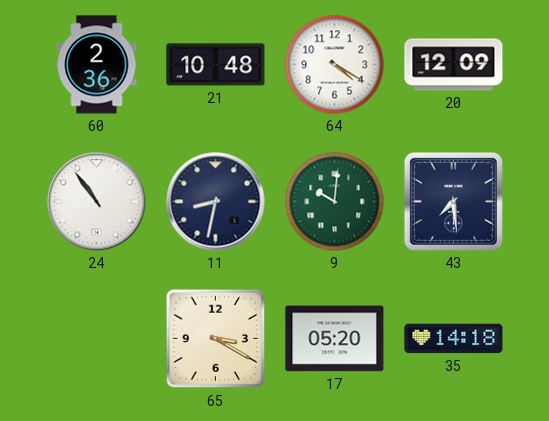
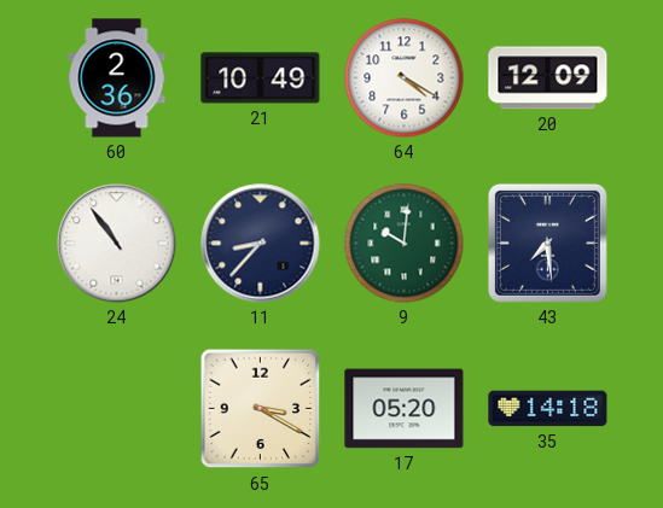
21: 10:48 -> 10:49 (261, 78)
11: 8:32 -> 8:37 (261, 244)
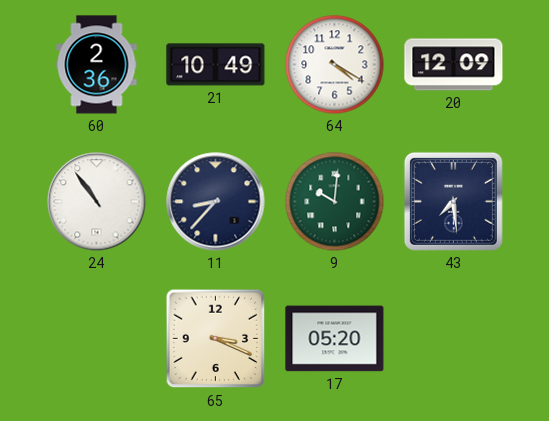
65: 3:20 -> 3:19 (216, 339)
35: 14:18 -> none (548, 409)
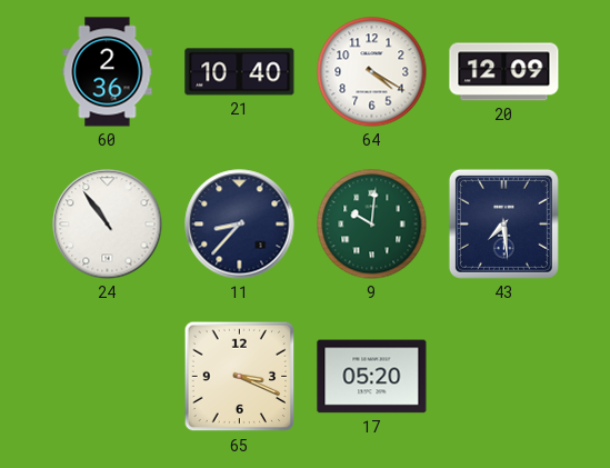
21: 10:49 -> 10:40 (240, 72)
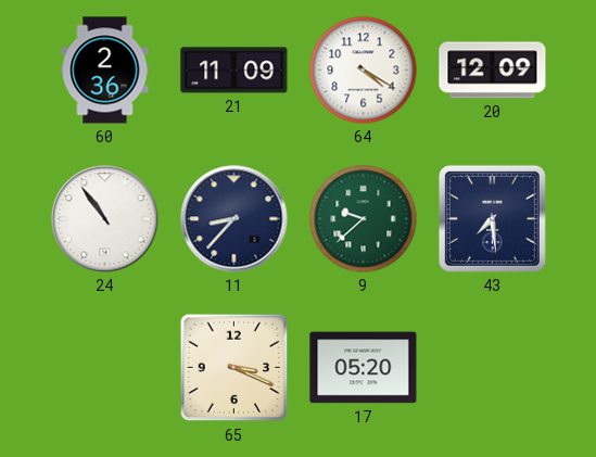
21: 10:40 -> 11:09 (234, 71)
9: 10:01 -> 9:38 (364, 219)
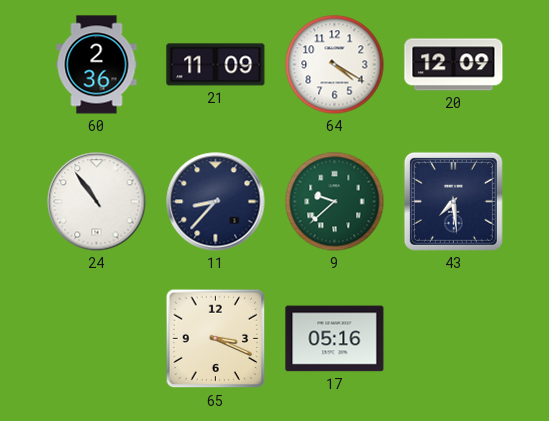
17: 05:20 -> 05:16 (335, 339)
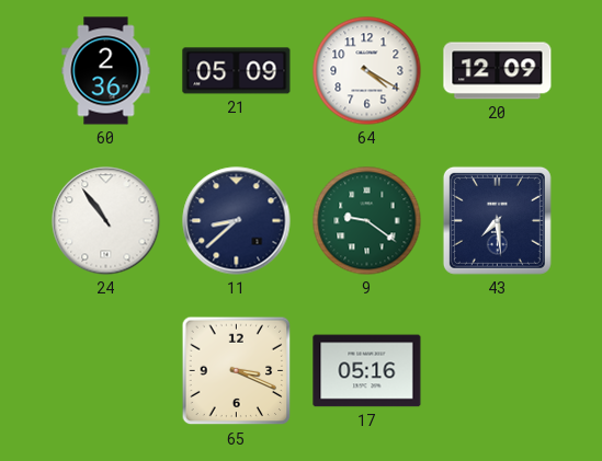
21: 11:09 -> 05:09 (237, 71)
11: 8:37 -> 8:38 (237, 221)
9: 9:38 -> 9:21 (367, 221)
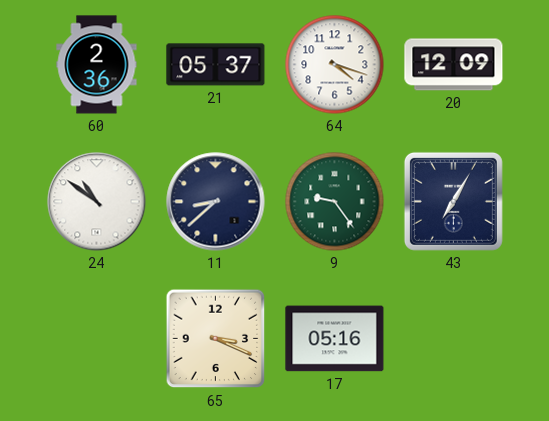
21: 05:09 -> 05:37 (216, 65)
64: 4:20 -> 4:18 (335, 65)
24: 10:54 -> 10:51 (97, 202)
9: 9:21 -> 9:24 (335, 202)
43: 7:29 -> 7:05 (453, 201)
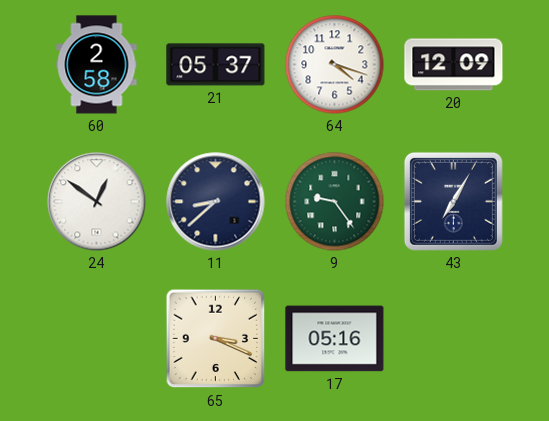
60: 2:36 -> 2:58 (97, 65)
24: 10:51 -> 12:51 (97, 202)
